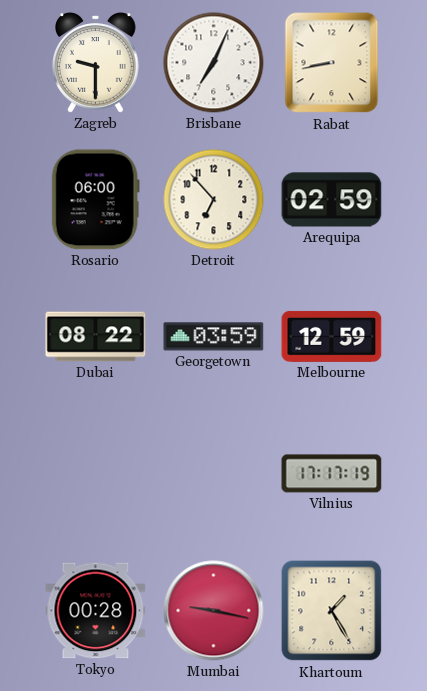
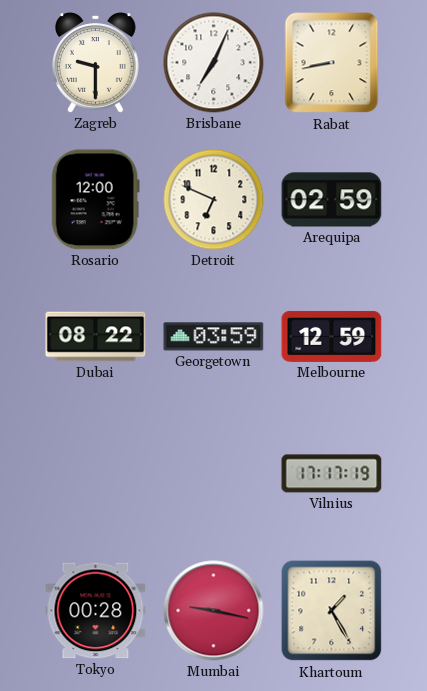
Rosario: 06:00 -> 12:00 (95, 200)
Detroit: 6:53 -> 6:49 (214, 200)
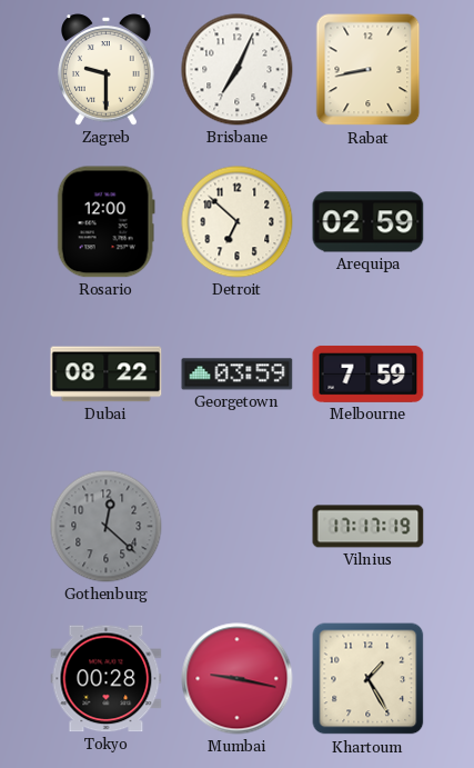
Detroit: 6:49 -> 6:52 (238, 222)
Melbourne: 12:59 -> 7:59 (369, 373)
Gothenburg: none -> 12:22 (107, 527)
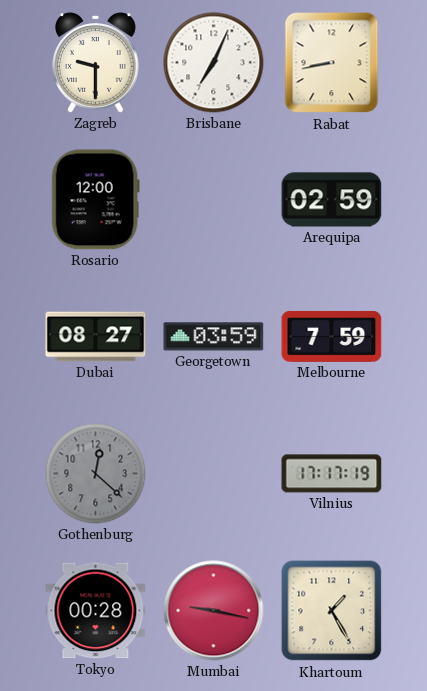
Detroit: 6:52 -> none (238, 222)
Dubai: 08:22 -> 08:27 (96, 337)
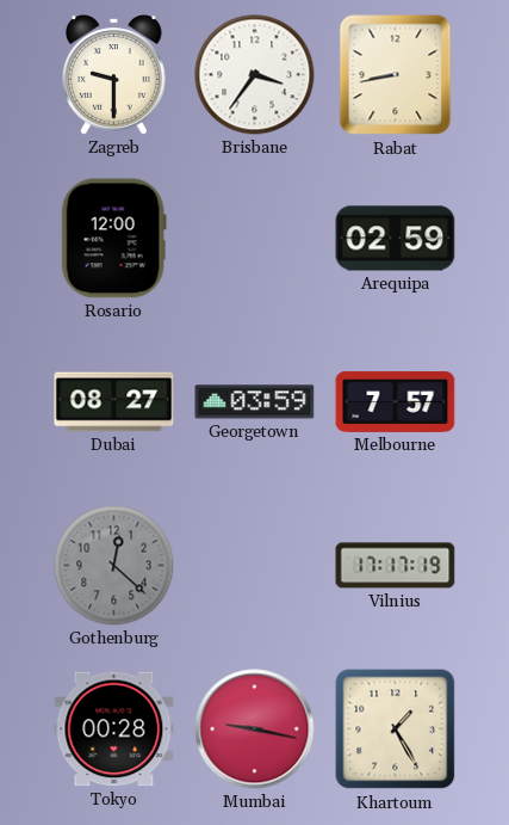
Brisbane: 7:04 -> 3:36 (255, 75)
Melbourne: 7:59 -> 7:57 (396, 401)
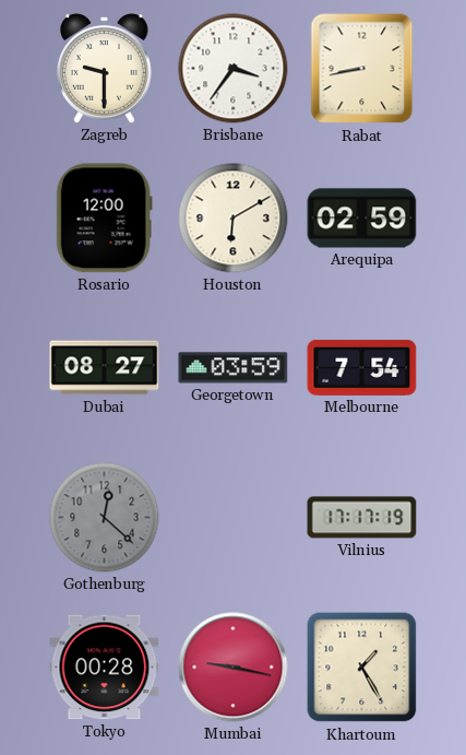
Houston: none -> 6:10 (234, 219)
Melbourne: 7:57 -> 7:54 (362, 367)
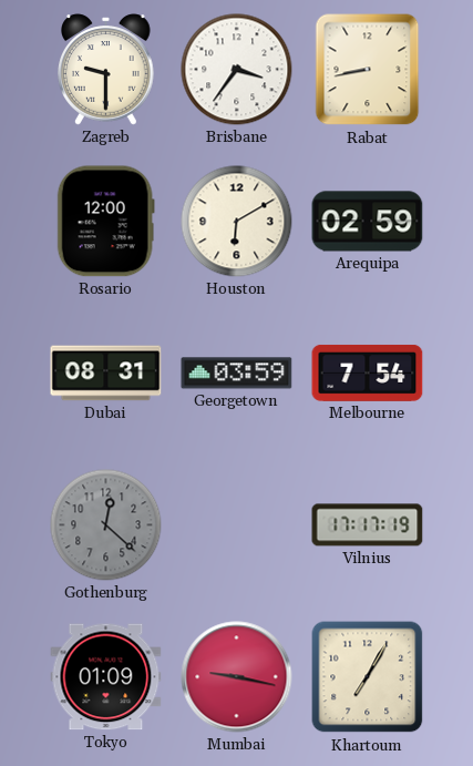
Dubai: 08:27 -> 08:31 (106, 374)
Tokyo: 00:28 -> 01:09 (106, 677)
Khartoum: 1:25 -> 7:05 (368, 677)
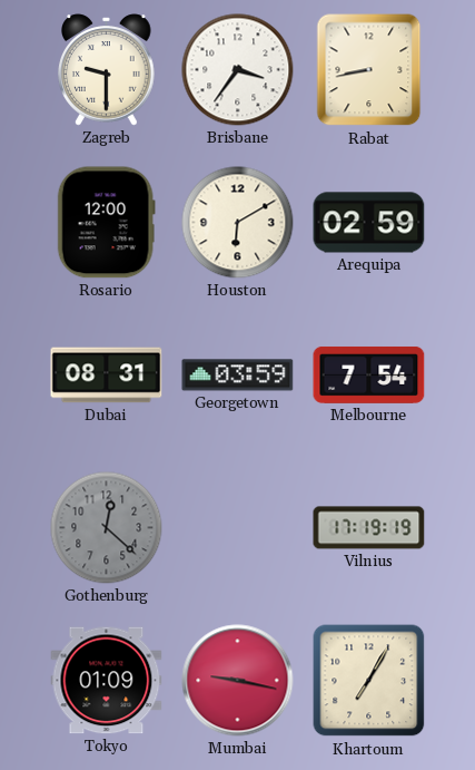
Vilnius: 17:17 -> 17:19 (369, 528)
